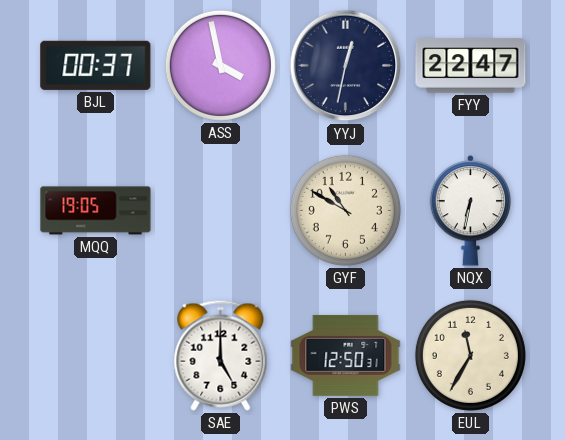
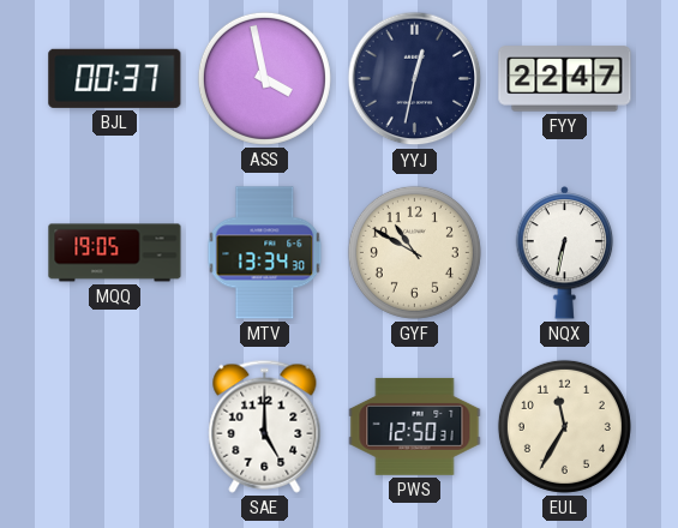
MTV: none -> 13:34 (265, 253)
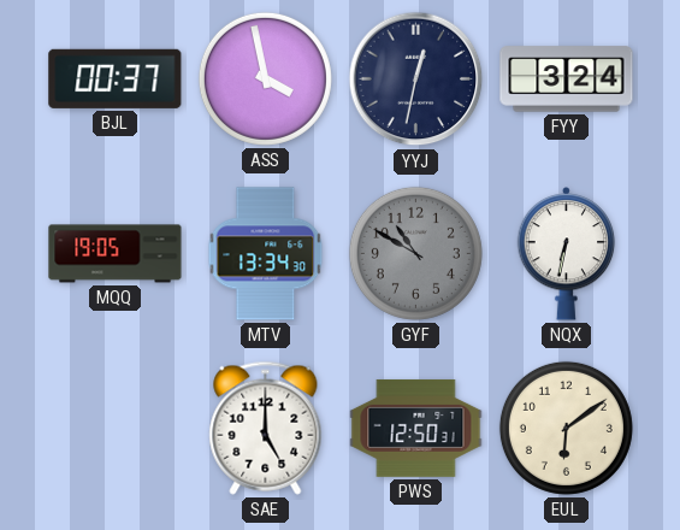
FYY: 22:47 -> 3:24 (567, 79)
GYF dial: cream -> grey (415, 253)
EUL: 11:35 -> 6:09 (566, 428)
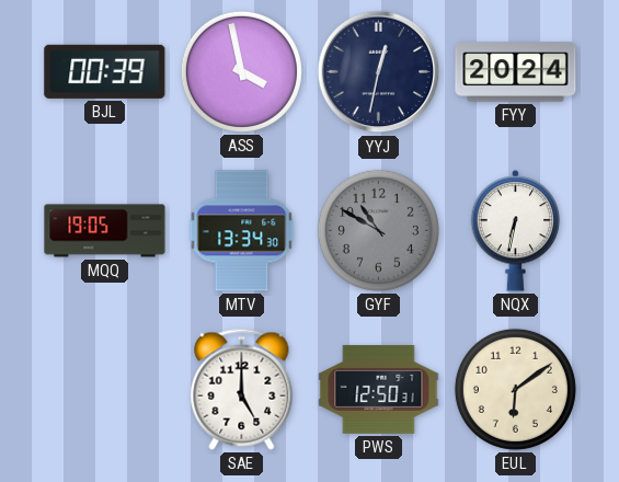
BJL: 00:37 -> 00:39 (105, 71)
FYY: 3:24 -> 20:24 (516, 72)
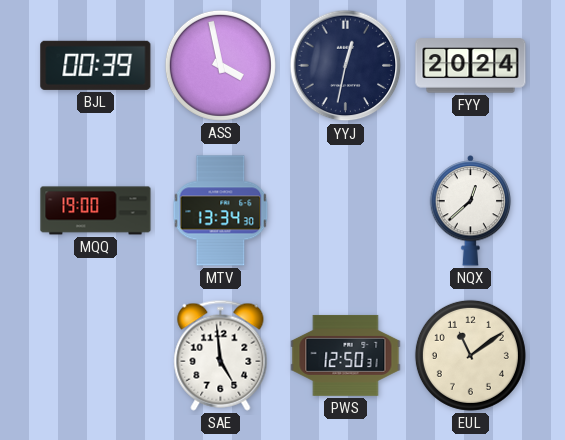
MQQ: 19:05 -> 19:00 (96, 211)
GYF: 10:50 -> none (378, 230)
NQX: 6:32 -> 12:38 (471, 211)
SAE: 5:00 -> 4:59 (221, 355)
EUL: 6:09 -> 11:09 (470, 355)
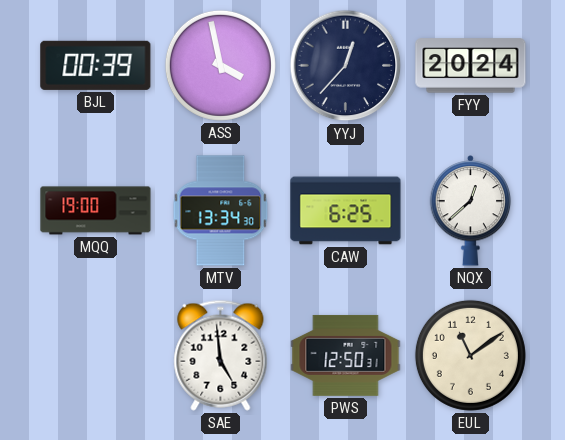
YYJ: 12:32 -> 12:37 (346, 66)
CAW: none -> 6:25 (346, 211)
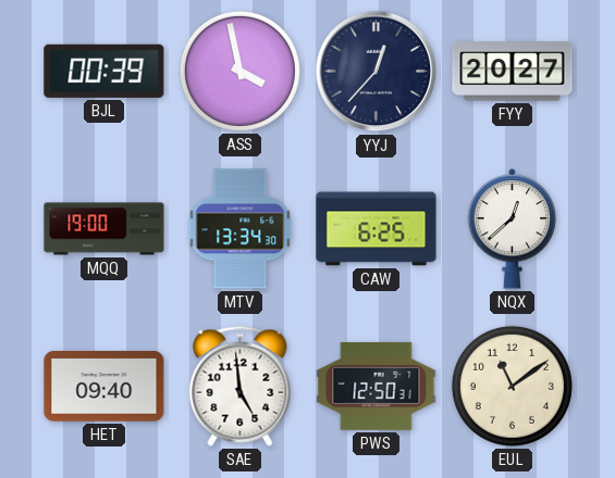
FYY: 20:24 -> 20:27 (513, 72)
HET: none -> 09:40 (104, 387)
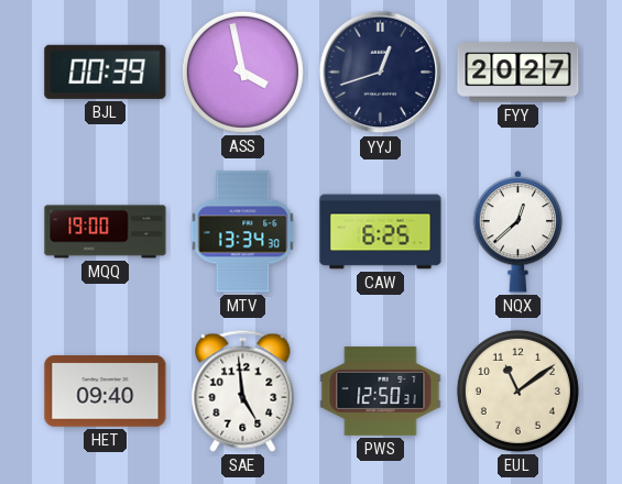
YYJ: 12:37 -> 12:42 (381, 73)
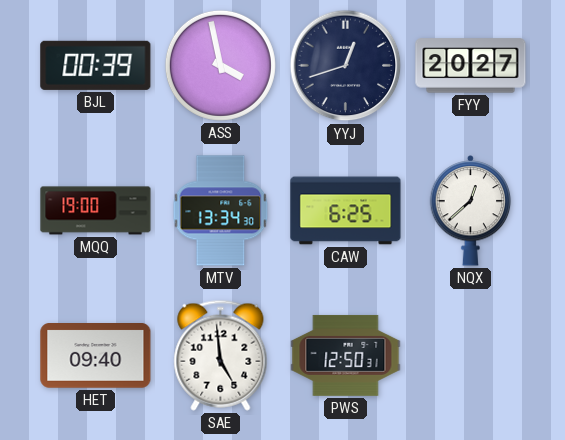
EUL: 11:09 -> none (517, 391)
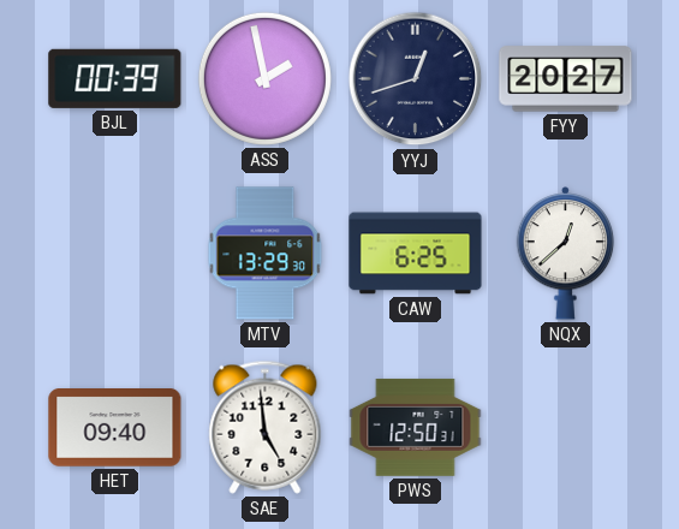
ASS: 3:58 -> 1:58 (264, 78)
MQQ: 19:00 -> none (96, 211)
MTV: 13:34 -> 13:29 (266, 254)
